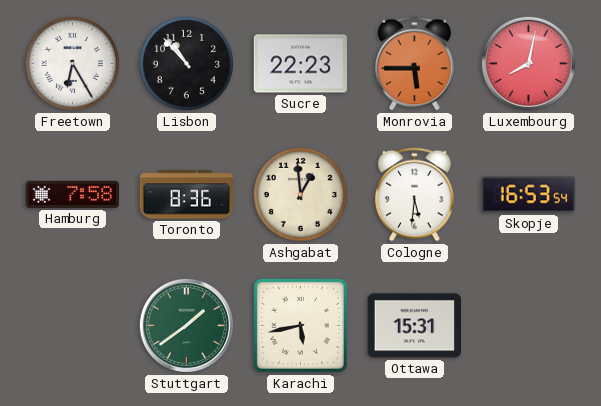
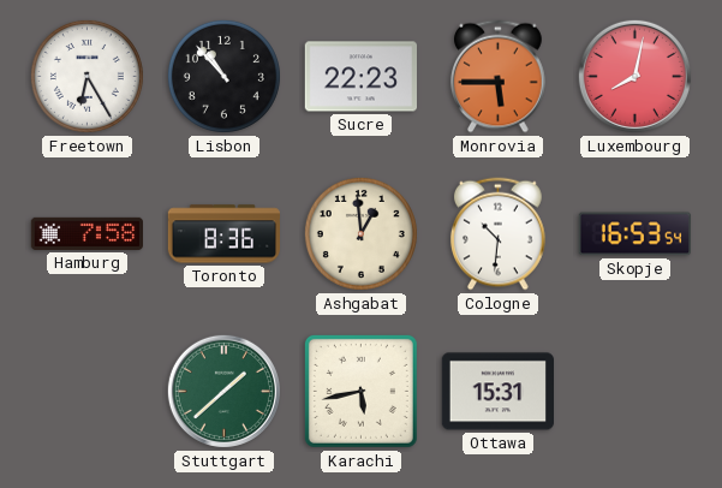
Cologne: 5:31 -> 10:31 (499, 234)
Stuttgart: 1:39 -> 1:38 (223, 391)
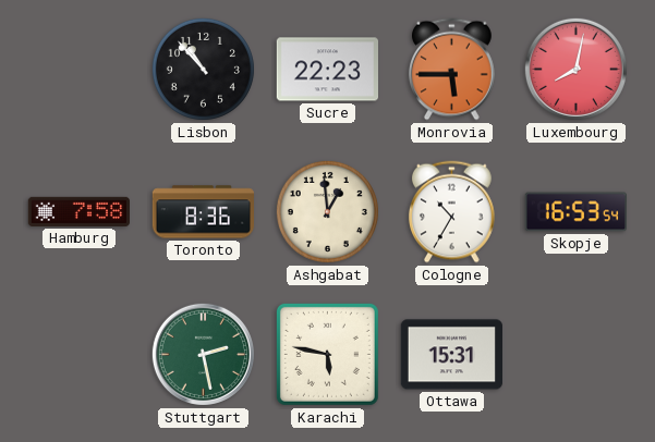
Freetown: 6:25 -> none (86, 76)
Cologne: 10:31 -> 10:35 (452, 212)
Stuttgart: 1:38 -> 2:28 (203, 354)
Karachi: 5:43 -> 5:47 (327, 354)
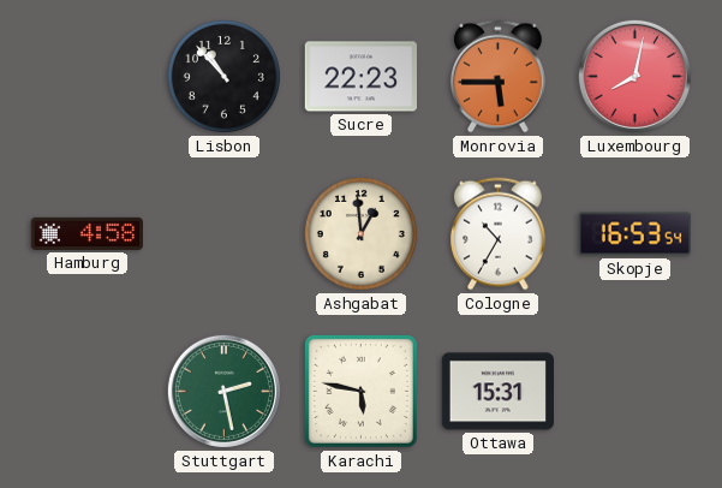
Hamburg: 7:58 -> 4:58 (86, 233)
Toronto: 8:36 -> none (203, 212)
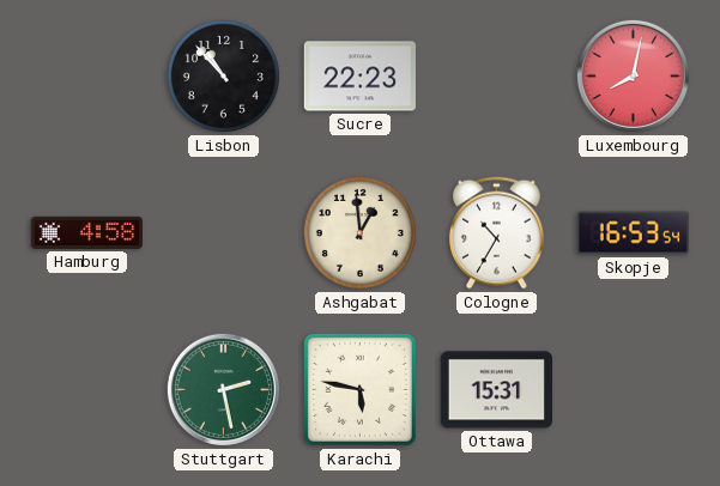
Monrovia: 5:45 -> none (499, 77)
